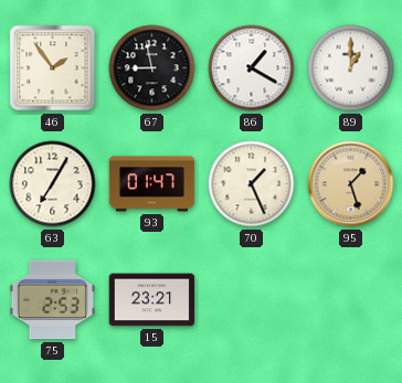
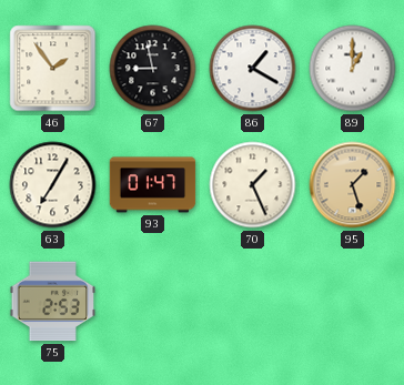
15: 23:21 -> none (152, 300)
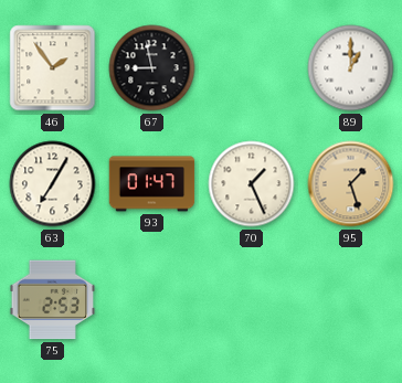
86: 1:20 -> none (253, 69)
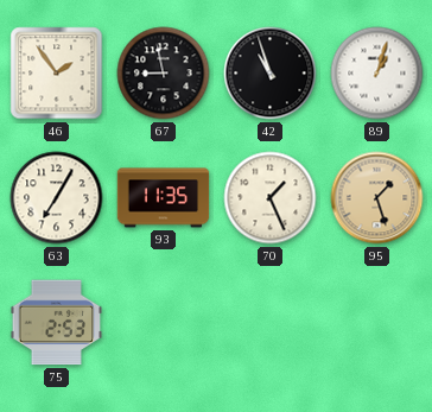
42: none -> 10:57 (271, 74)
89: 1:00 -> 1:03 (377, 74)
93: 01:47 -> 11:35 (164, 198)
